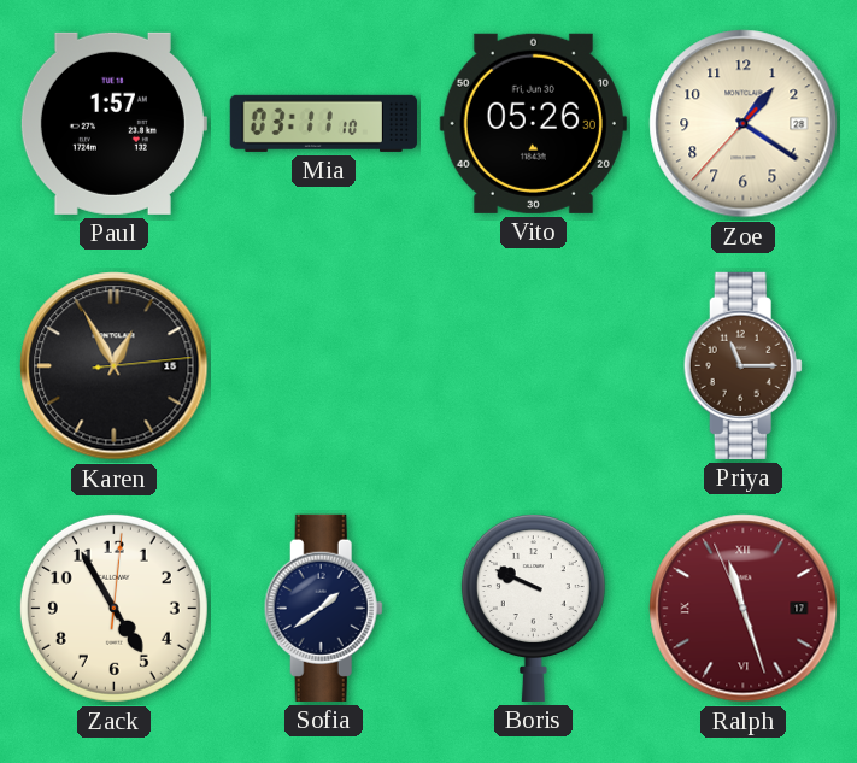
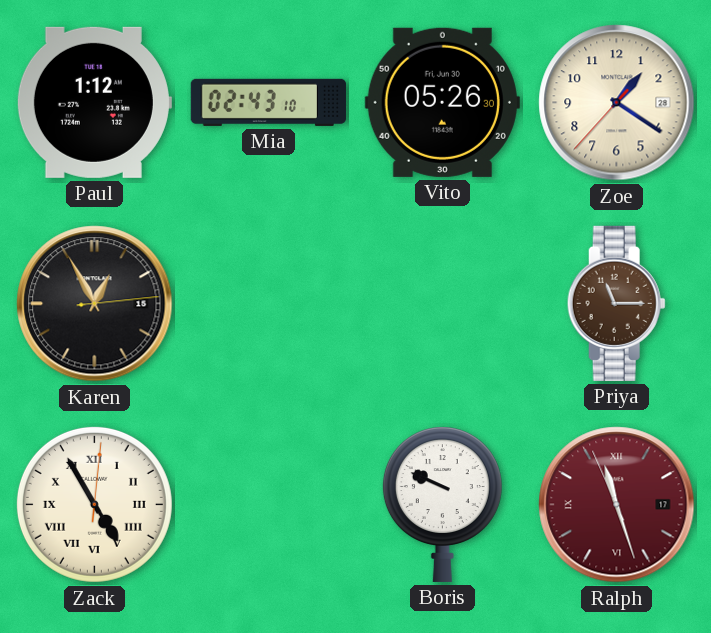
Paul: 1:57 -> 1:12 (94, 102)
Mia: 03:11 -> 02:43 (268, 102)
Zack numerals: Arabic -> Roman (94, 504)
Sofia: 1:39 -> none (323, 608)
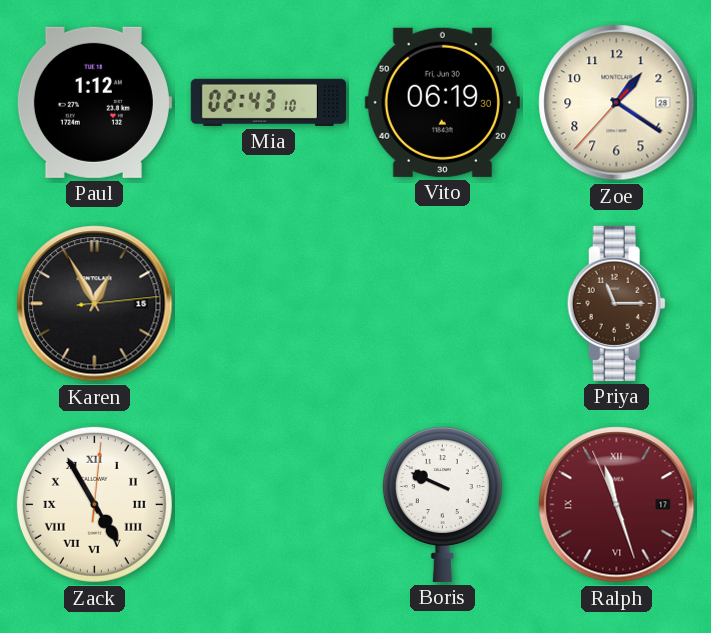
Vito: 05:26 -> 06:19 (442, 102)
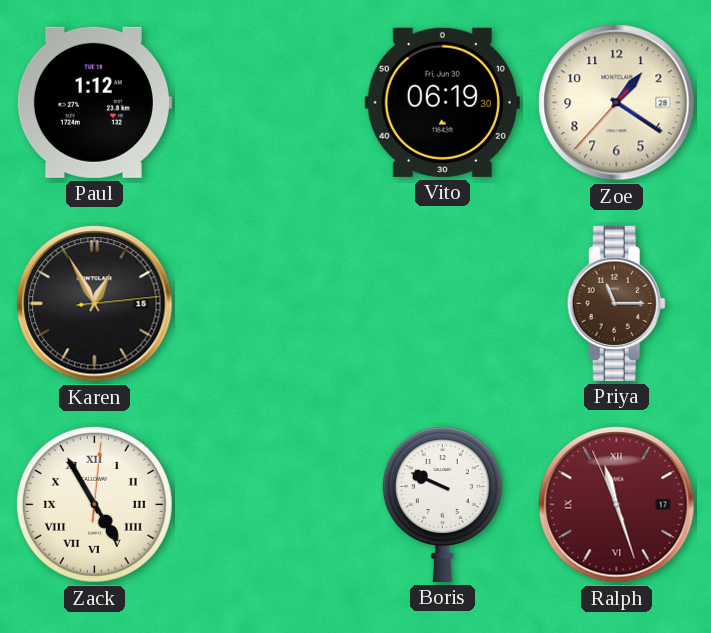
Mia: 02:43 -> none (268, 102)
